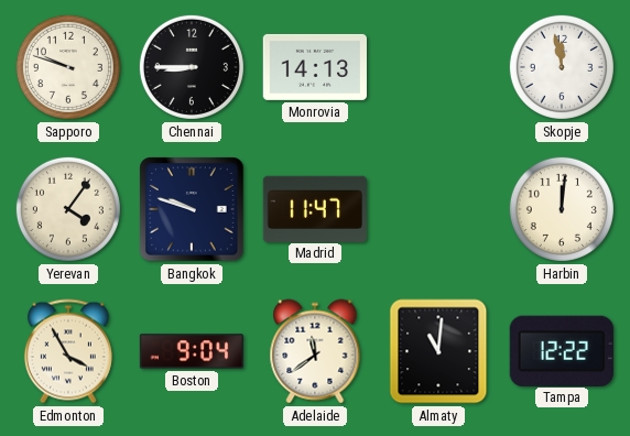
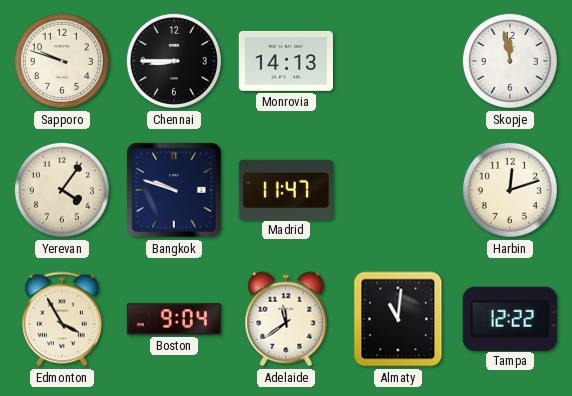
Harbin: 12:01 -> 12:12 (510, 190)
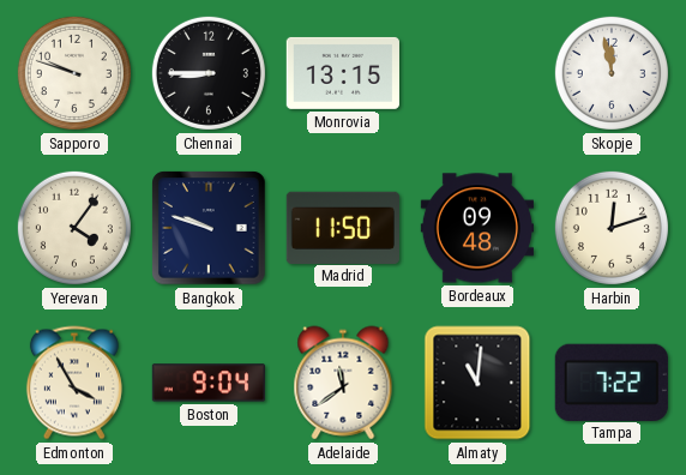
Monrovia: 14:13 -> 13:15 (343, 73)
Madrid: 11:47 -> 11:50 (343, 227)
Bordeaux: none -> 09:48 (476, 228)
Tampa: 12:22 -> 7:22 (612, 381)
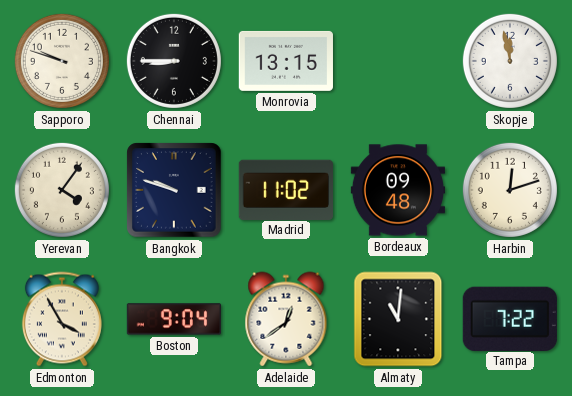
Madrid: 11:50 -> 11:02 (286, 189)
Adelaide: 11:39 -> 12:39 (286, 319)
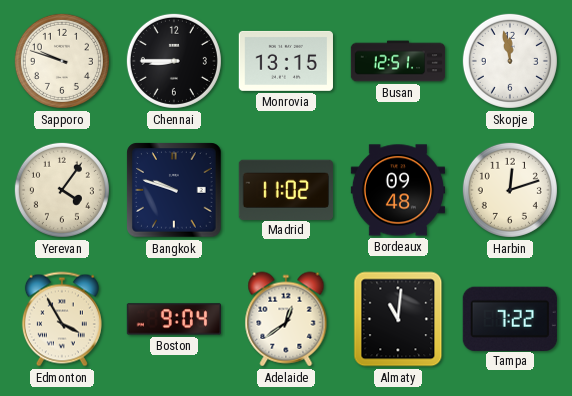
Busan: none -> 12:51 (398, 61)
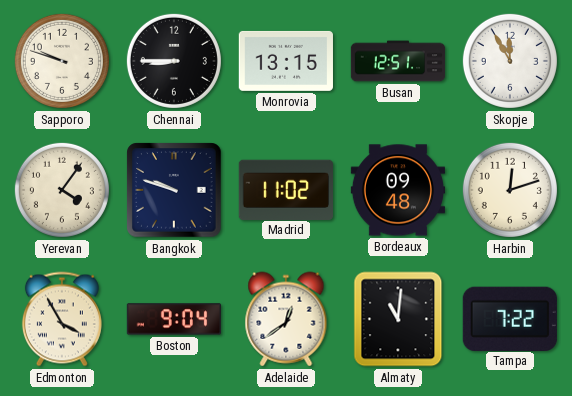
Skopje: 11:58 -> 11:55 (510, 61)
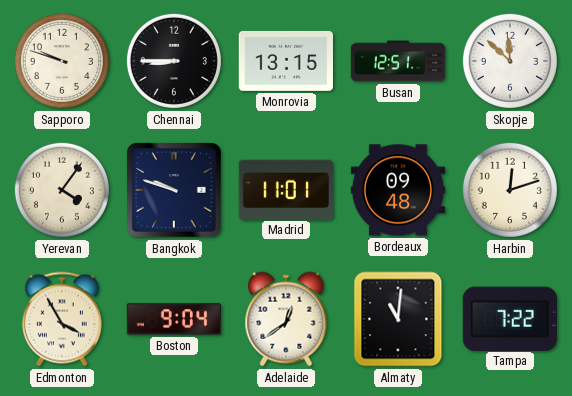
Skopje: 11:55 -> 11:52 (510, 61)
Madrid: 11:02 -> 11:01 (286, 189)
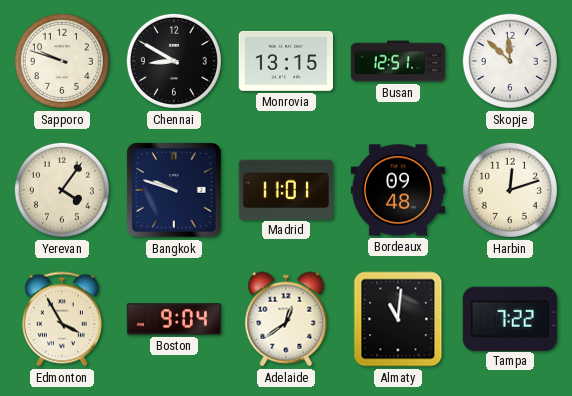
Chennai: 8:45 -> 8:50 (174, 61)
